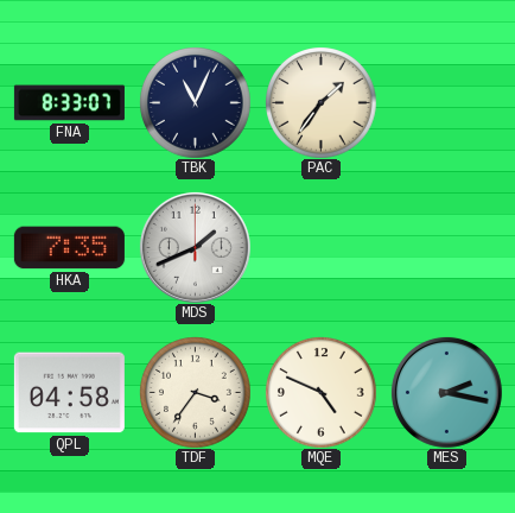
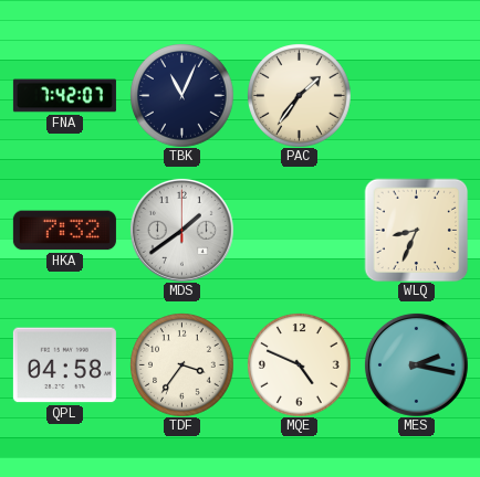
FNA: 8:33 -> 7:42 (64, 96)
HKA: 7:35 -> 7:32 (64, 231)
MDS: 1:41 -> 1:39 (181, 230)
WLQ: none -> 8:34 (416, 230)
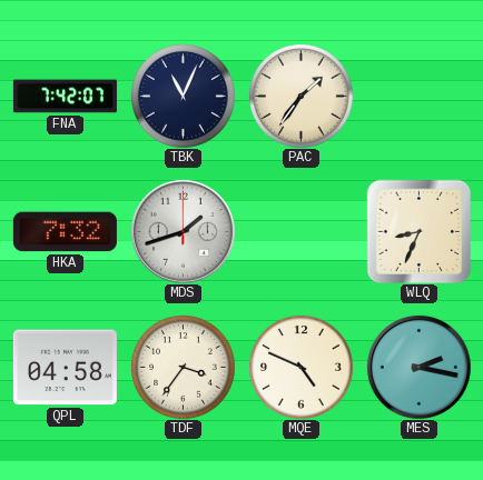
MDS: 1:39 -> 1:42 (183, 231)
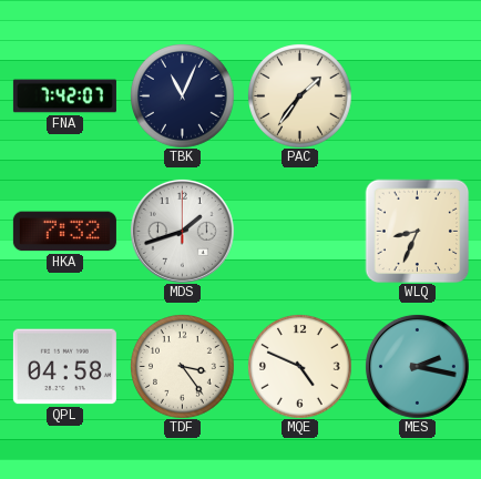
TDF: 3:36 -> 3:24 (183, 367)
